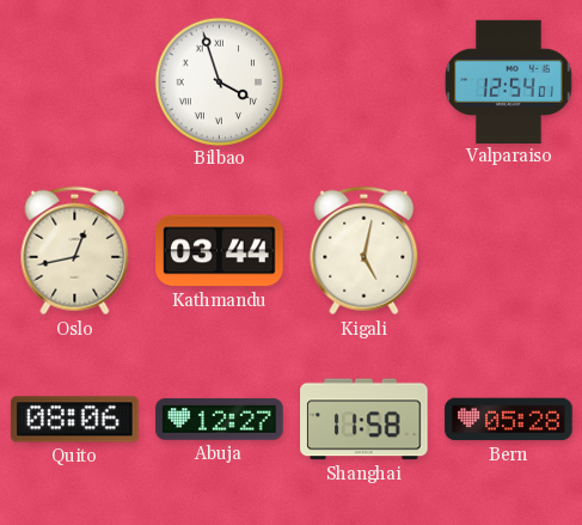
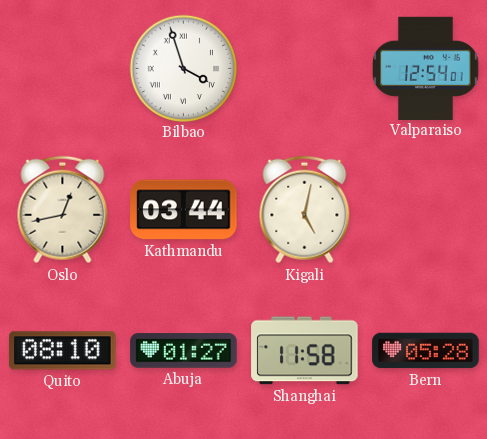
Quito: 08:06 -> 08:10 (63, 351)
Abuja: 12:27 -> 01:27 (184, 351)
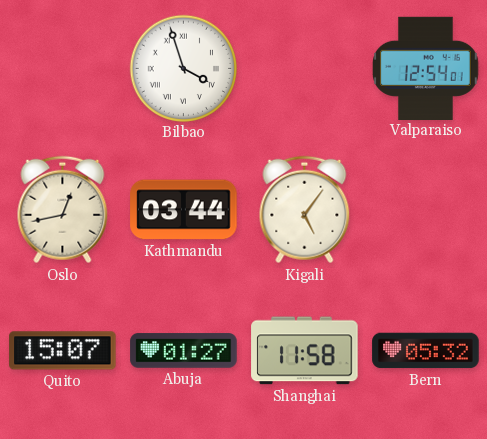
Kigali: 5:02 -> 5:06 (305, 210)
Quito: 08:10 -> 15:07 (63, 351)
Bern: 05:28 -> 05:32 (426, 351)
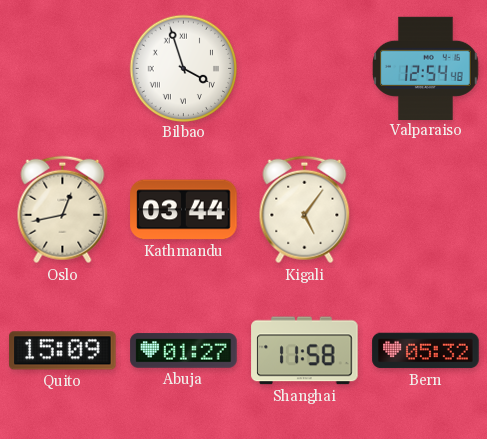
Valparaiso: 12:54:01 -> 12:54:48 (426, 68)
Quito: 15:07 -> 15:09 (63, 351)
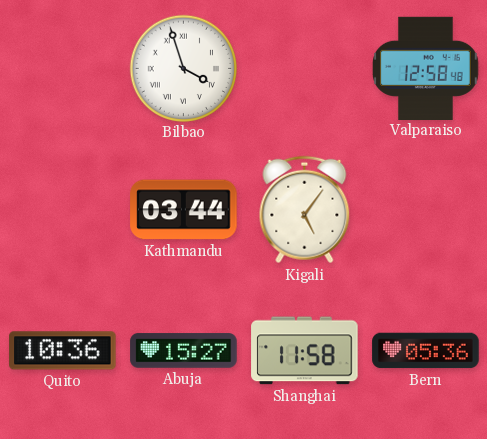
Valparaiso: 12:54 -> 12:58 (426, 68)
Oslo: 12:43 -> none (63, 210)
Quito: 15:09 -> 10:36 (63, 351)
Abuja: 01:27 -> 15:27 (184, 351)
Bern: 05:32 -> 05:36 (426, 351)
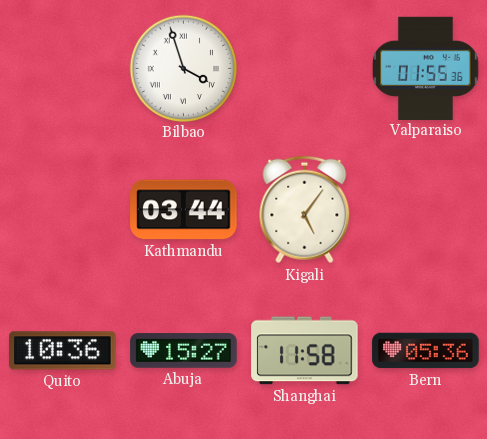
Valparaiso: 12:58 -> 01:55 (426, 68)
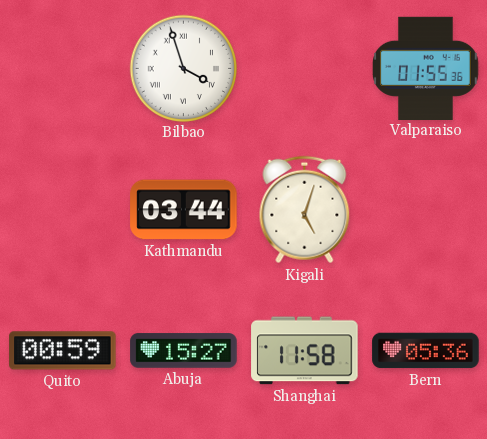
Kigali: 5:06 -> 5:03 (305, 210)
Quito: 10:36 -> 00:59 (63, 351)
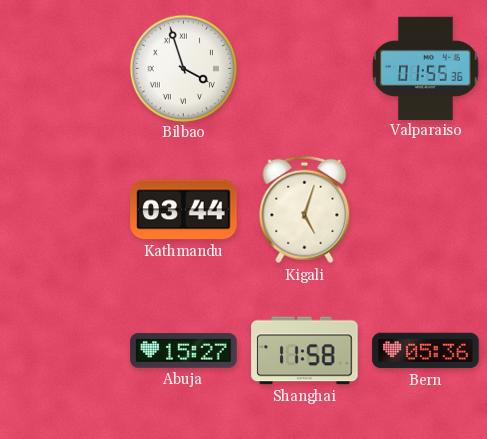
Quito: 00:59 -> none (63, 351)
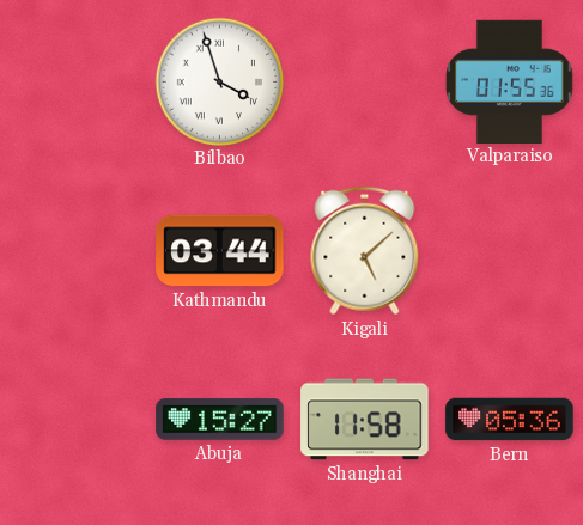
Kigali: 5:03 -> 5:08 (365, 251)
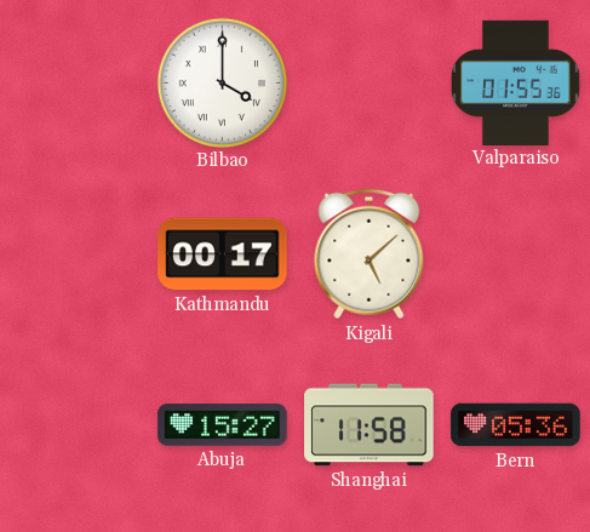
Bilbao: 3:57 -> 4:00 (222, 82)
Kathmandu: 03:44 -> 00:17 (223, 254)
